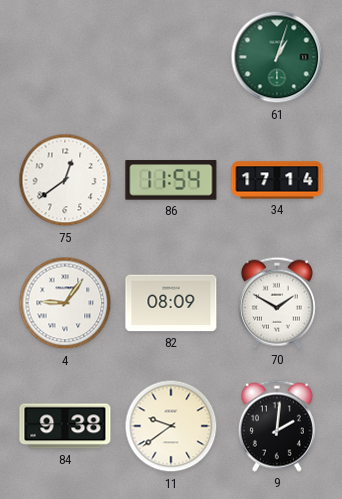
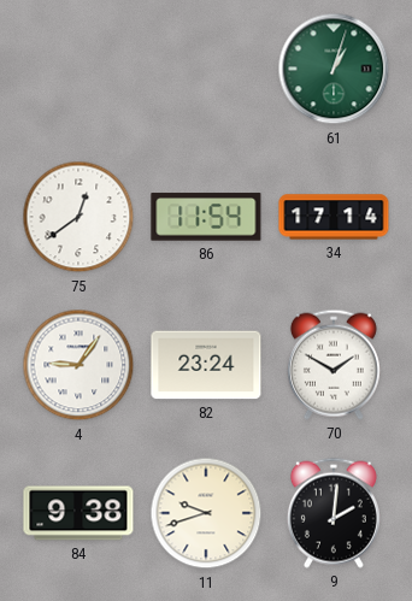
82: 08:09 -> 23:24 (206, 365)
11: 9:39 -> 9:42 (206, 513)
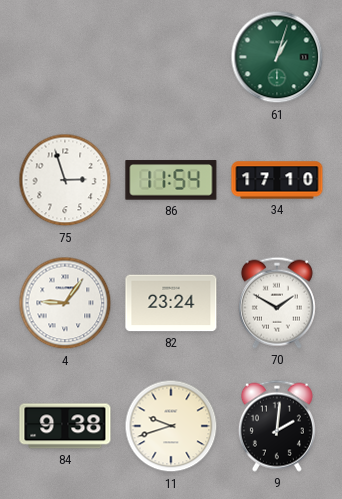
75: 12:39 -> 2:57 (65, 180)
34: 17:14 -> 17:10 (277, 180)
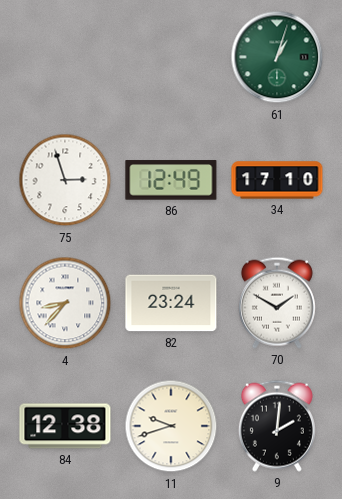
86: 11:54 -> 12:49 (171, 180)
4: 9:06 -> 8:37 (65, 303)
84: 9:38 -> 12:38 (65, 426)
